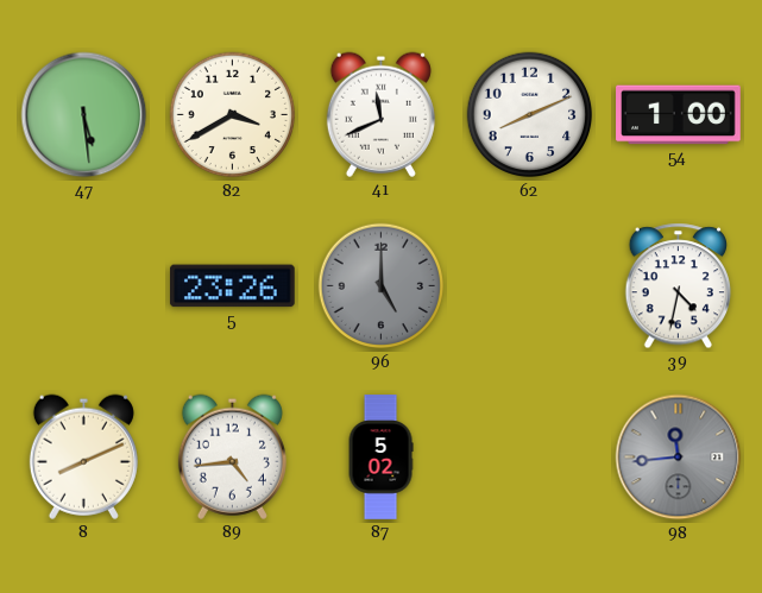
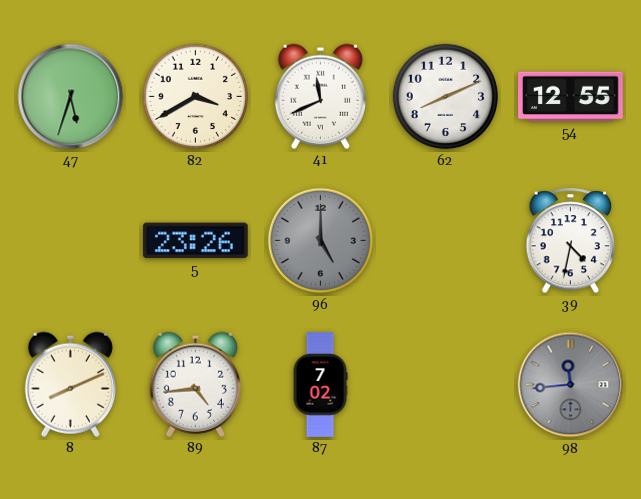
47: 5:29 -> 5:33 (71, 97)
54: 1:00 -> 12:55 (571, 97)
87: 5:02 -> 7:02 (320, 385)
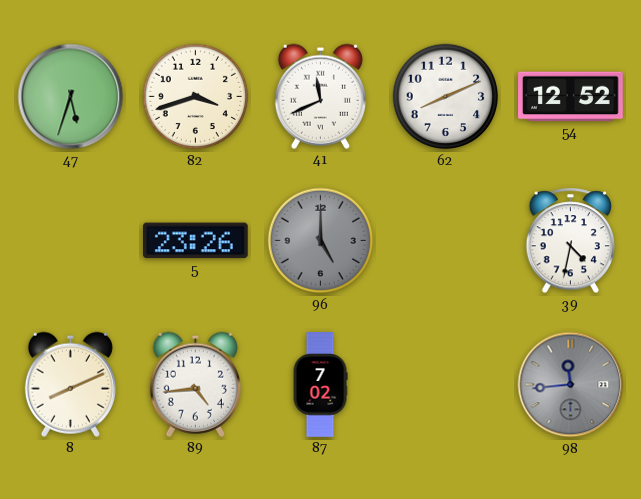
82: 3:40 -> 3:42 (196, 97)
54: 12:55 -> 12:52 (571, 97)
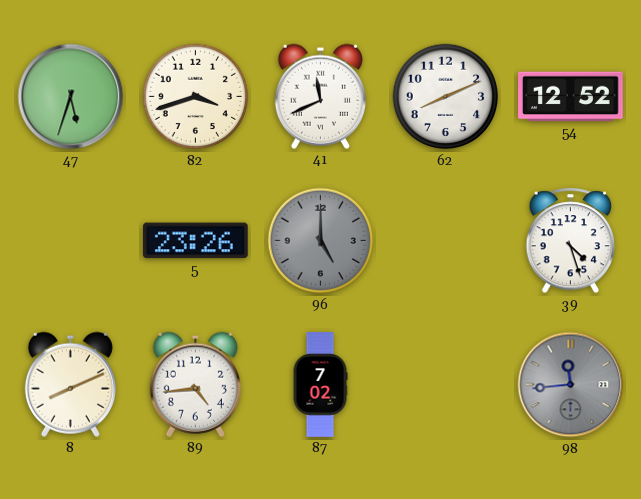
39: 4:32 -> 4:27 (570, 241)
